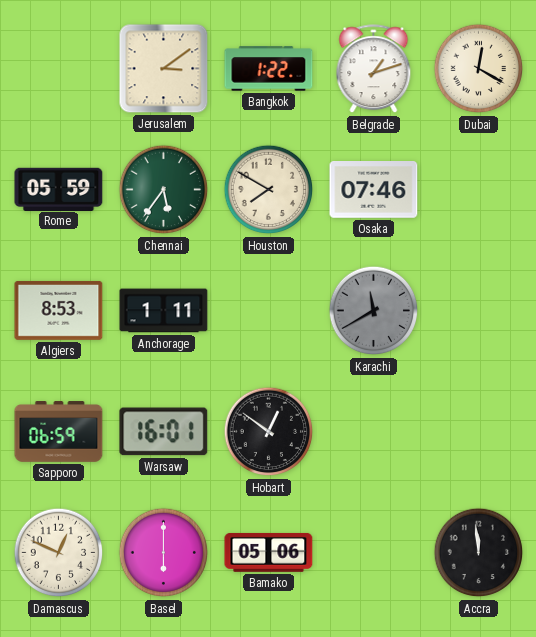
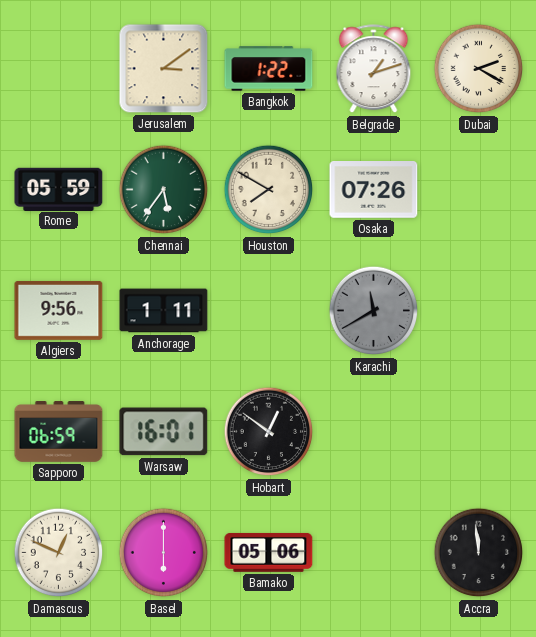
Dubai: 12:20 -> 2:20 (479, 69)
Osaka: 07:46 -> 07:26 (374, 190)
Algiers: 8:53 -> 9:56 (59, 310)
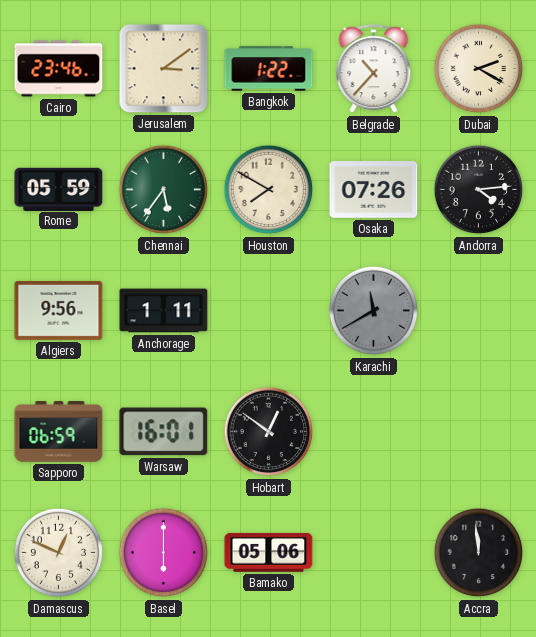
Cairo: none -> 23:46 (59, 69)
Belgrade: 1:12 -> 10:37 (374, 69)
Andorra: none -> 4:14 (479, 190)
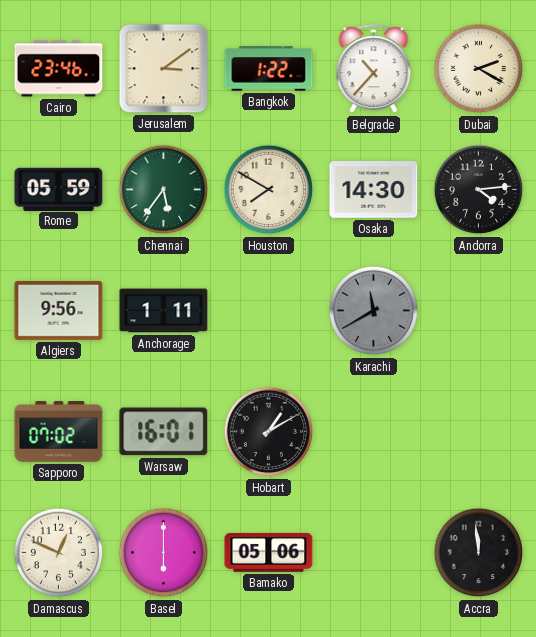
Osaka: 07:26 -> 14:30 (374, 190)
Sapporo: 06:59 -> 07:02 (59, 432)
Hobart: 12:51 -> 1:10 (269, 432)
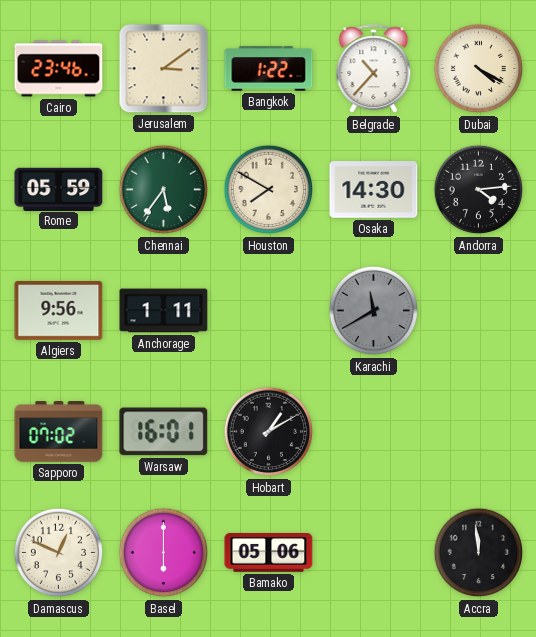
Dubai: 2:20 -> 4:20 (479, 69)
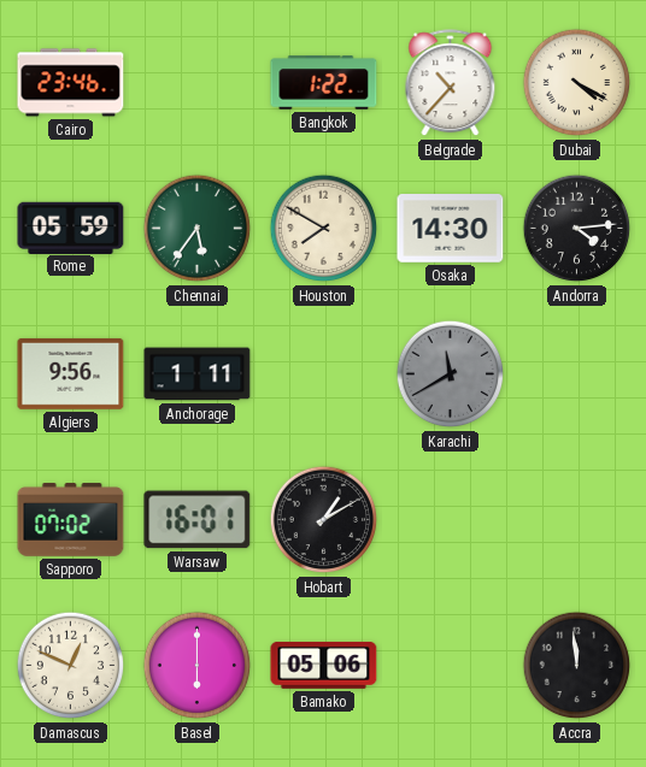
Jerusalem: 3:09 -> none (164, 69)
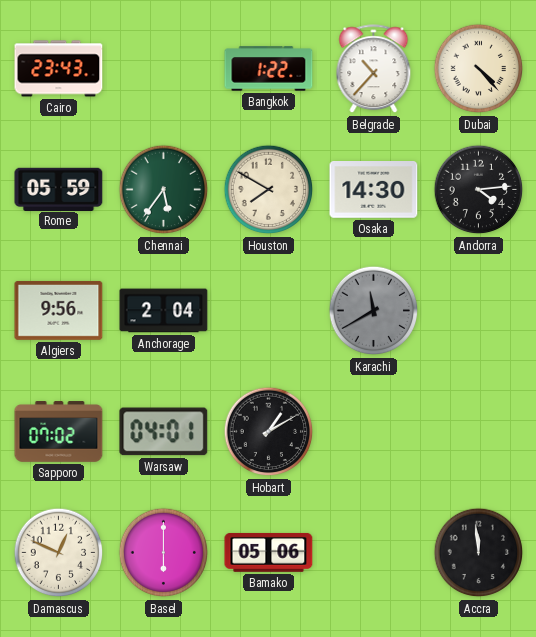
Cairo: 23:46 -> 23:43 (59, 69)
Dubai: 4:20 -> 4:23 (479, 69)
Anchorage: 1:11 -> 2:04 (164, 311)
Warsaw: 16:01 -> 04:01 (164, 432)
